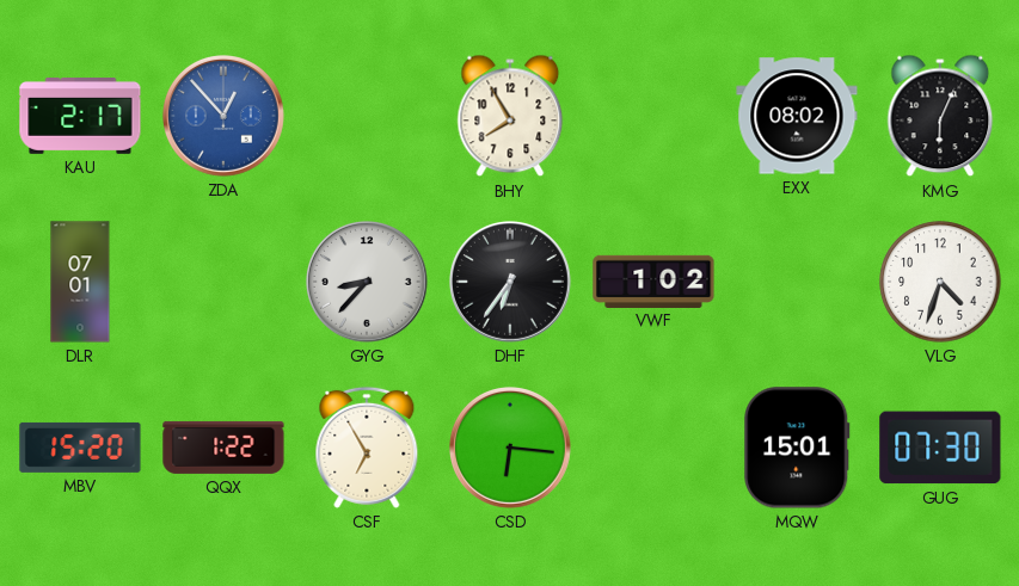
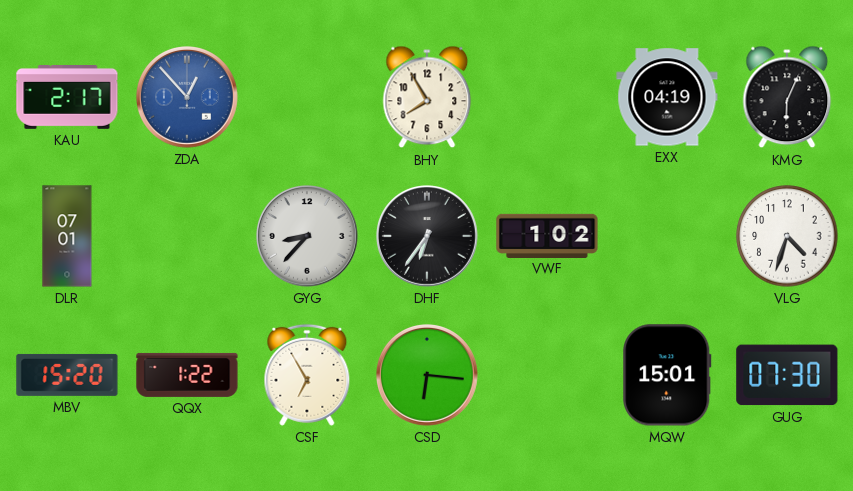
EXX: 08:02 -> 04:19 (667, 97)
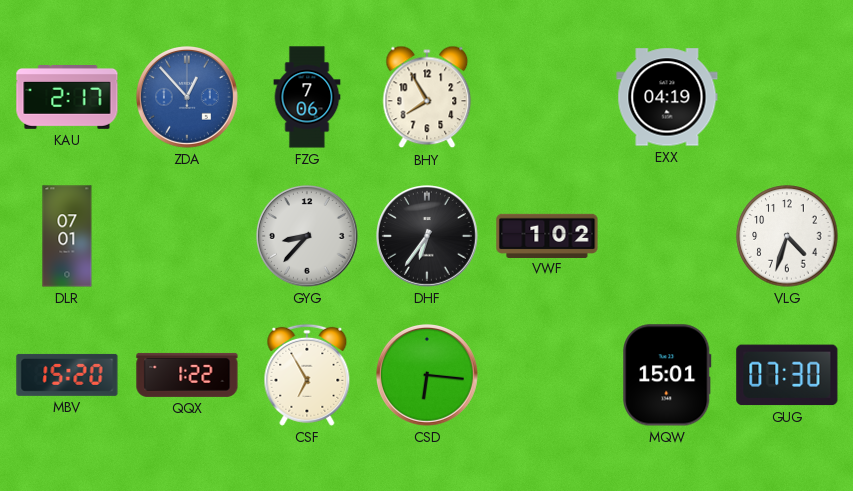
FZG: none -> 7:06 (307, 97)
KMG: 6:04 -> none (787, 97)
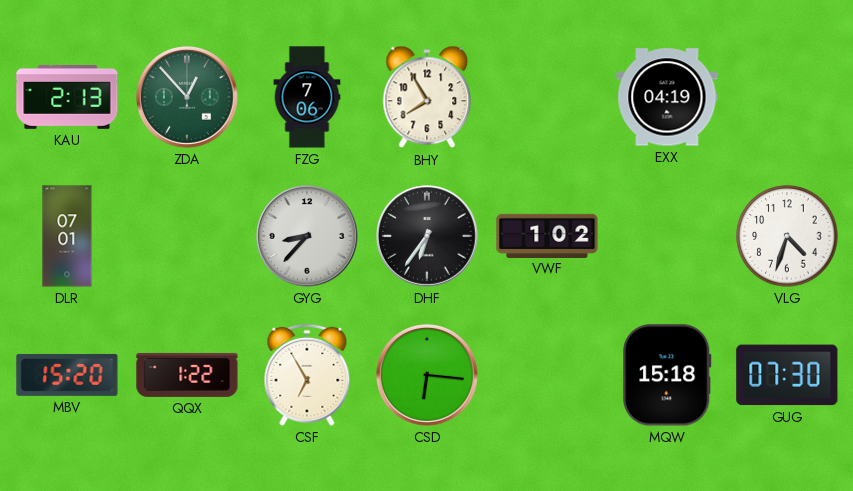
KAU: 2:17 -> 2:13 (67, 98)
ZDA dial: blue -> green (188, 98)
MQW: 15:01 -> 15:18 (667, 375)
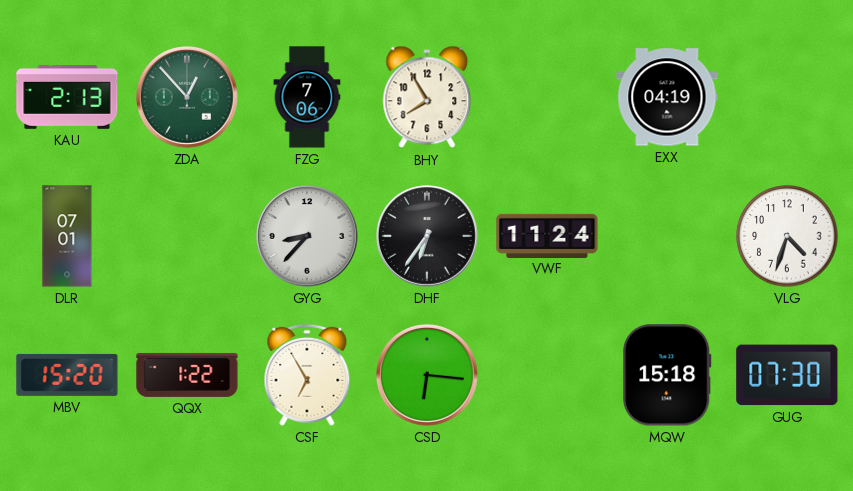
VWF: 1:02 -> 11:24 (547, 235)
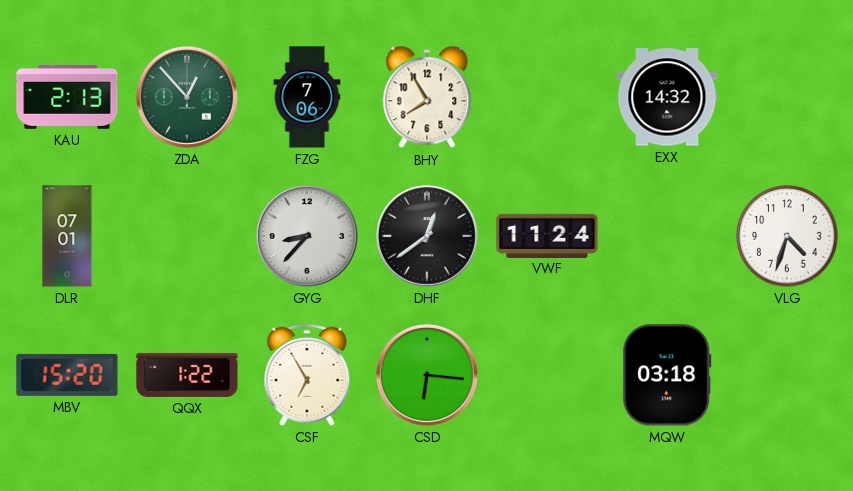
EXX: 04:19 -> 14:32 (667, 97)
DHF: 6:36 -> 12:39 (428, 237)
MQW: 15:18 -> 03:18 (667, 375)
GUG: 07:30 -> none (787, 375)
